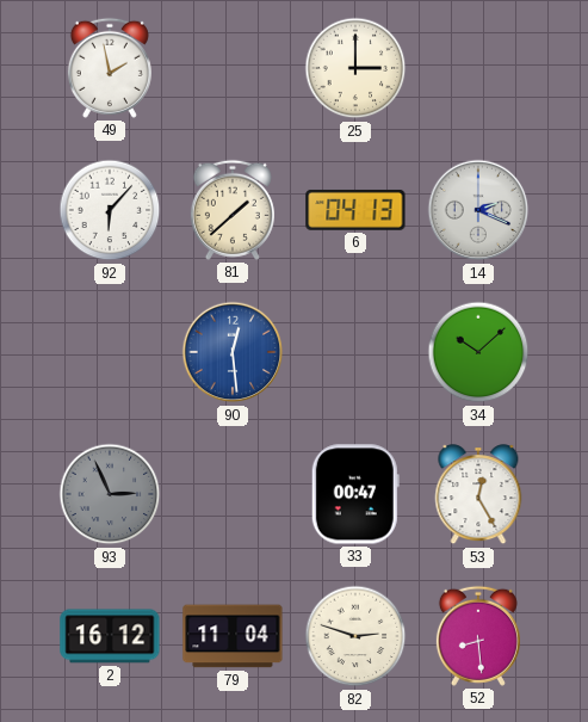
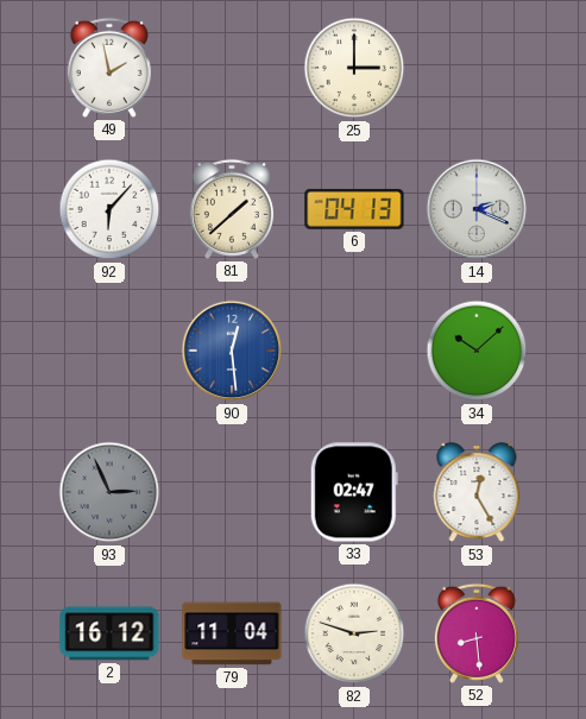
33: 00:47 -> 02:47 (354, 492)
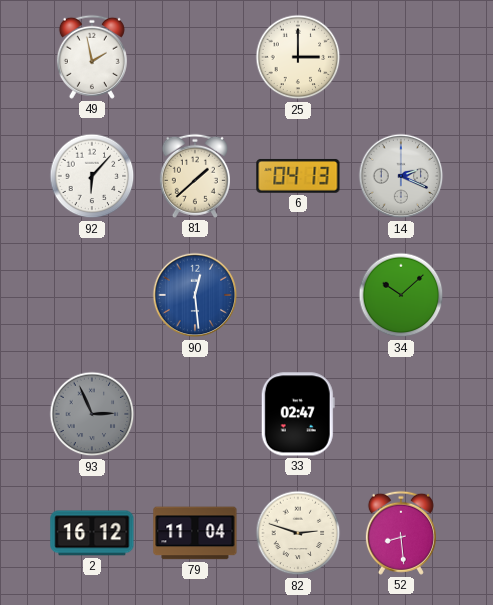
53: 12:25 -> none (477, 493)
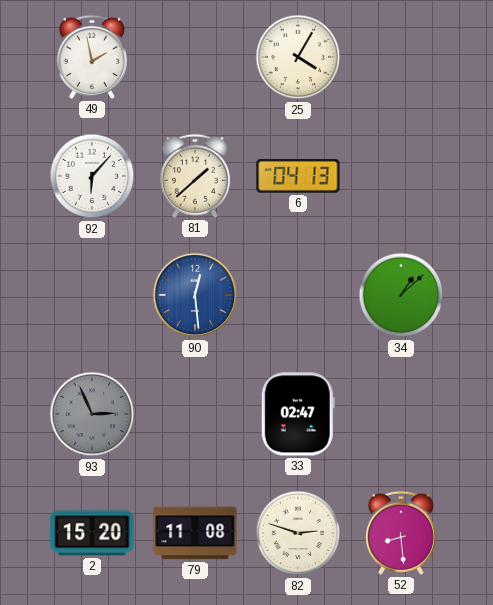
25: 3:00 -> 4:05 (298, 57)
14: 2:19 -> none (401, 176)
34: 10:08 -> 1:08 (401, 295)
2: 16:12 -> 15:20 (92, 533)
79: 11:04 -> 11:08 (195, 533)
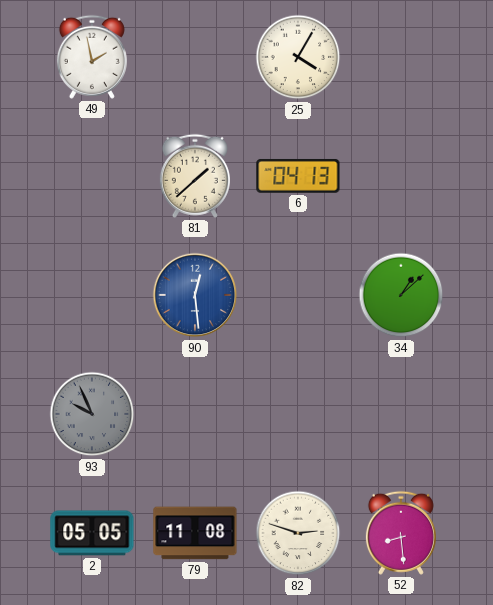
92: 6:07 -> none (92, 176)
93: 2:56 -> 9:56 (92, 414)
33: 02:47 -> none (298, 414)
2: 15:20 -> 05:05 (92, 533)
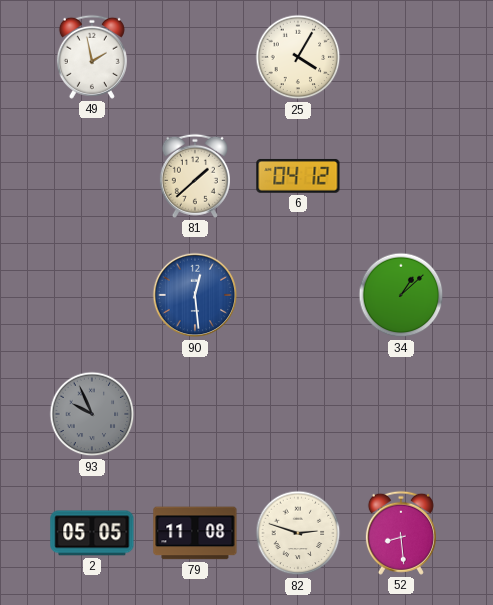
6: 04:13 -> 04:12 (298, 176)
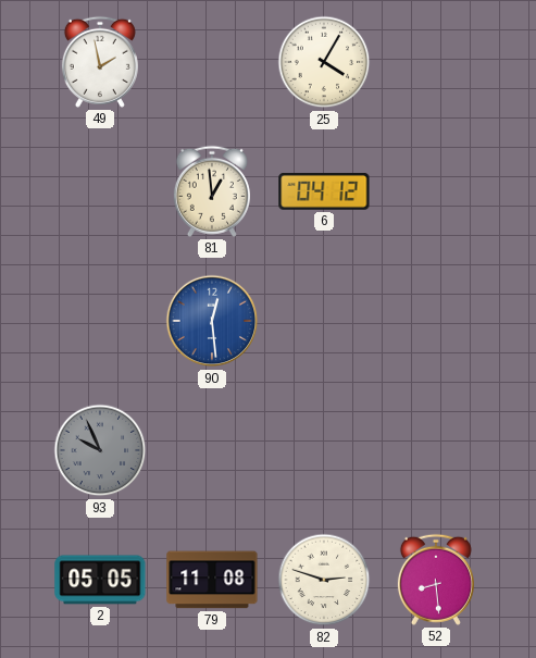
81: 1:38 -> 12:59 (212, 191)
34: 1:08 -> none (401, 295)
